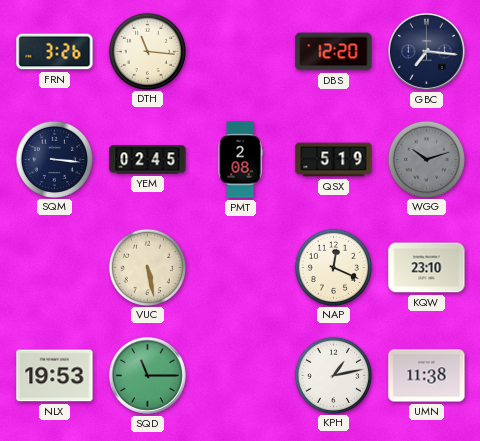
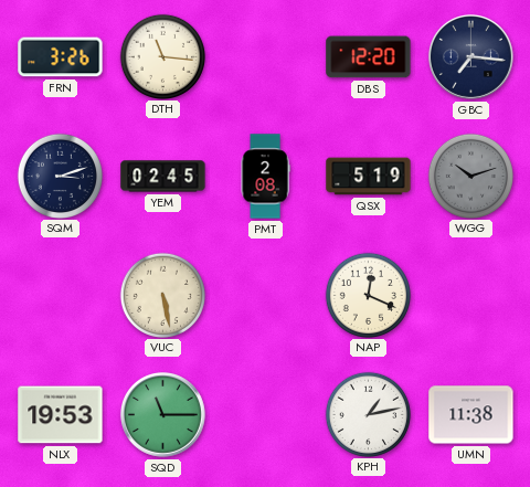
SQM: 3:16 -> 3:12 (60, 176)
KQW: 23:10 -> none (427, 268)
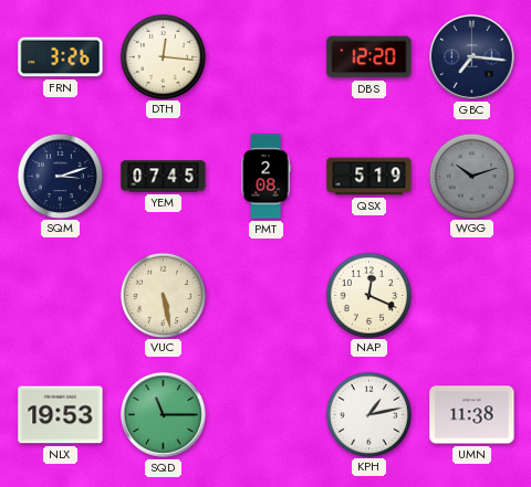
DTH: 11:16 -> 12:16 (163, 56)
YEM: 02:45 -> 07:45 (164, 177)
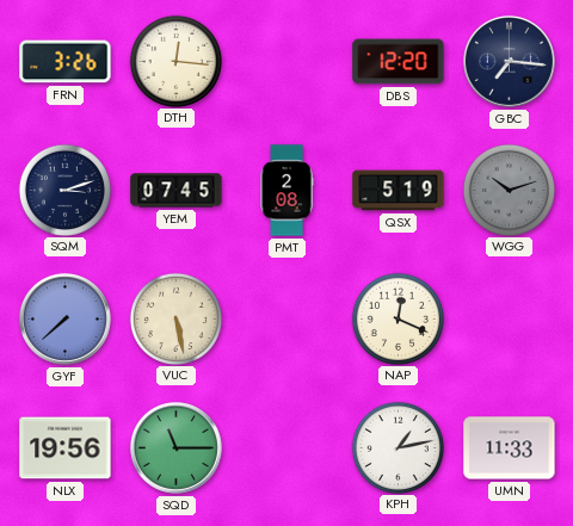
GYF: none -> 7:38 (66, 320)
NLX: 19:53 -> 19:56 (66, 448)
UMN: 11:38 -> 11:33 (510, 448)
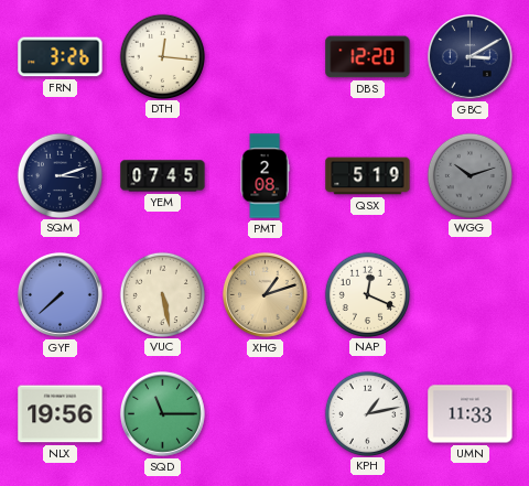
GBC: 7:16 -> 3:10 (471, 57)
XHG: none -> 1:12 (266, 295)
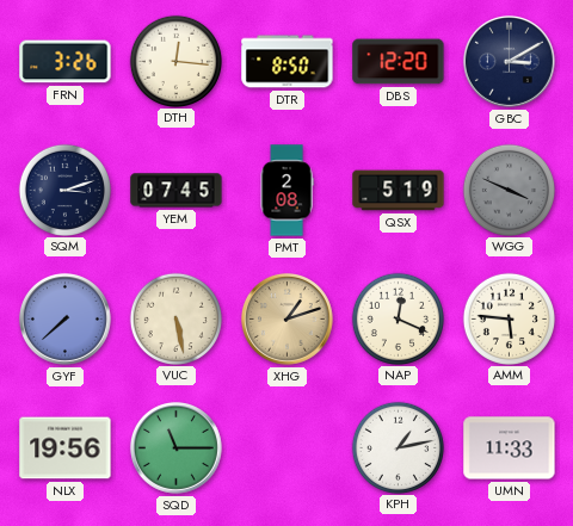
DTR: none -> 8:50 (288, 62)
WGG: 10:12 -> 3:49 (509, 190)
AMM: none -> 5:46 (509, 318)
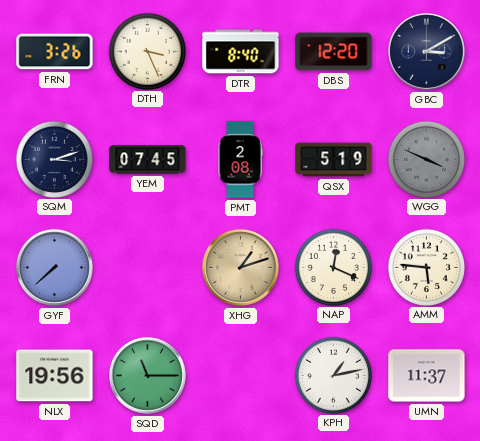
DTH: 12:16 -> 3:26 (147, 51)
DTR: 8:50 -> 8:40 (241, 52)
VUC: 5:28 -> none (175, 318)
UMN: 11:33 -> 11:37 (427, 376)
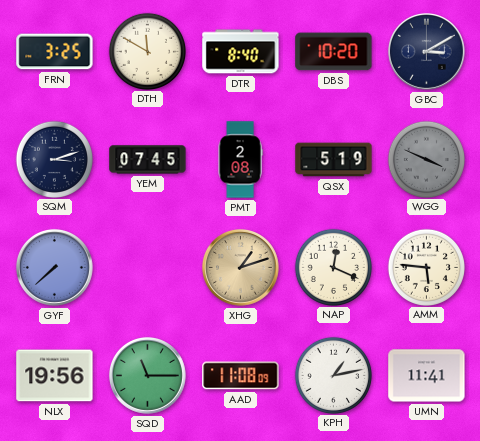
FRN: 3:26 -> 3:25 (55, 52)
DTH: 3:26 -> 11:50 (147, 51)
DBS: 12:20 -> 10:20 (334, 52)
AAD: none -> 11:08 (241, 376)
UMN: 11:37 -> 11:41 (427, 376)
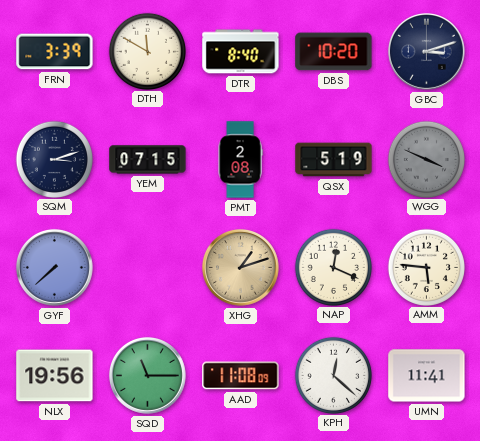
FRN: 3:25 -> 3:39 (55, 52)
GBC: 3:10 -> 3:12 (427, 52)
YEM: 07:45 -> 07:15 (148, 160)
KPH: 1:13 -> 12:22 (333, 375)
